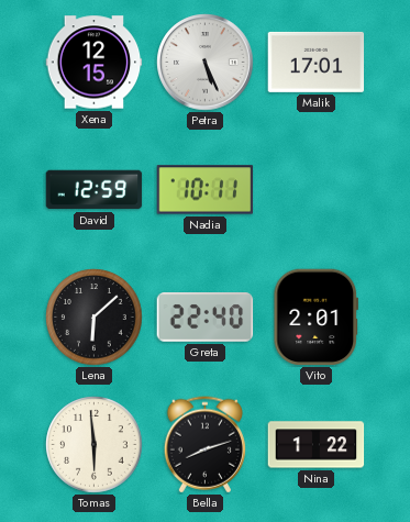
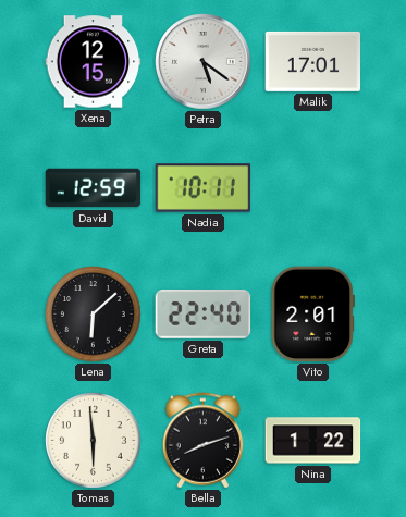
Petra: 5:26 -> 5:21 (204, 62)
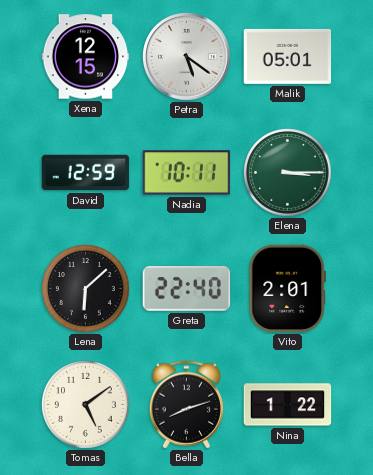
Malik: 17:01 -> 05:01 (288, 56)
Elena: none -> 3:15 (288, 173)
Tomas: 5:59 -> 5:09 (86, 405)
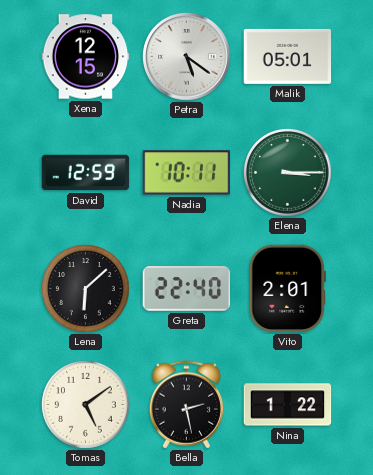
Bella: 8:12 -> 2:28 (186, 405)
